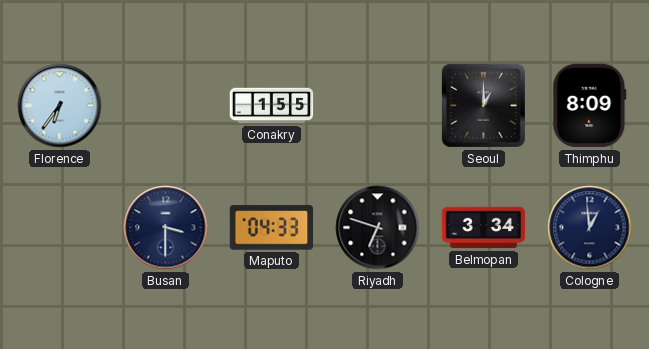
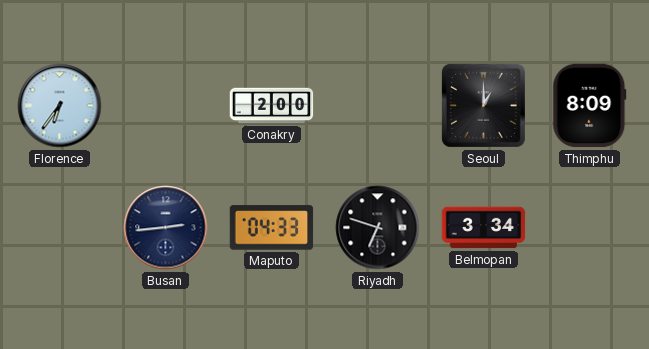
Conakry: 1:55 -> 2:00 (272, 106)
Busan: 3:30 -> 2:44 (166, 228)
Cologne: 12:59 -> none (590, 228)
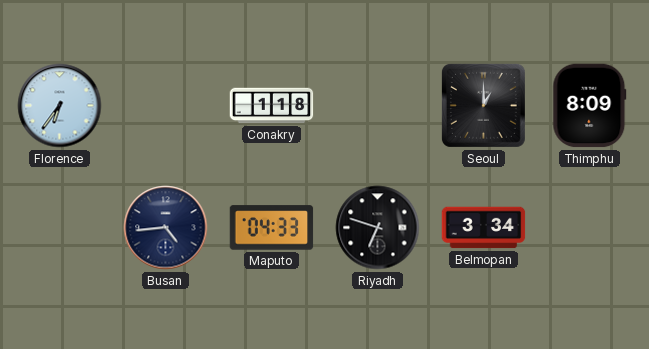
Conakry: 2:00 -> 1:18 (272, 106)
Busan: 2:44 -> 4:44 (166, 228)
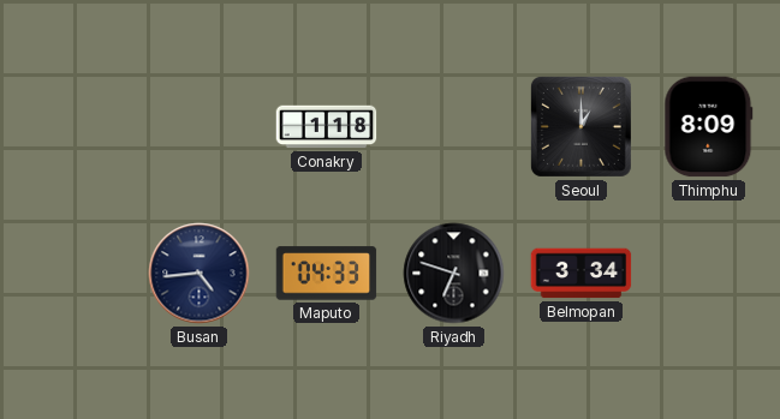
Florence: 6:36 -> none (60, 106)
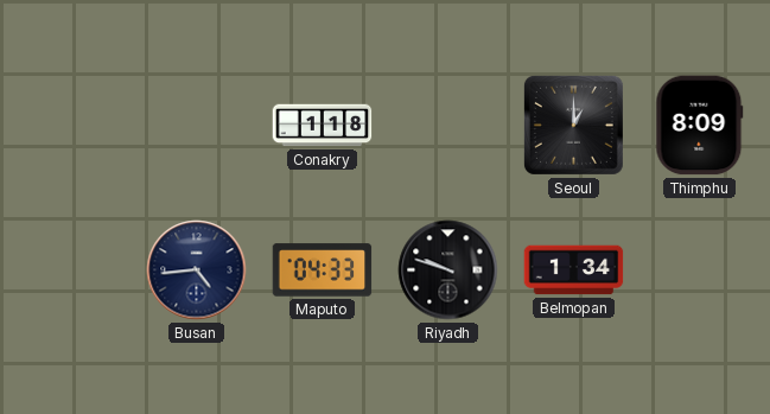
Riyadh: 6:48 -> 9:48 (448, 270)
Belmopan: 3:34 -> 1:34 (574, 270)
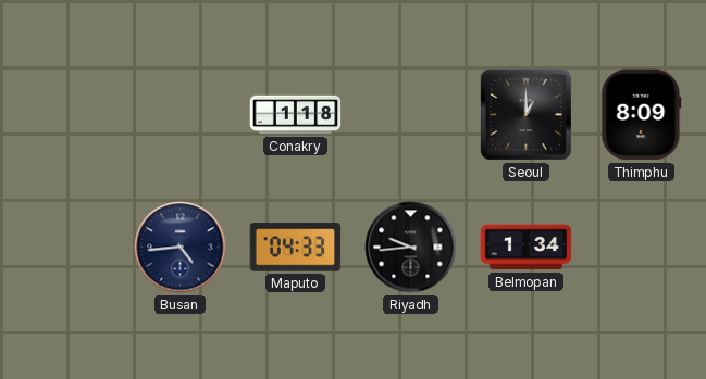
Riyadh: 9:48 -> 9:44 (411, 248)
